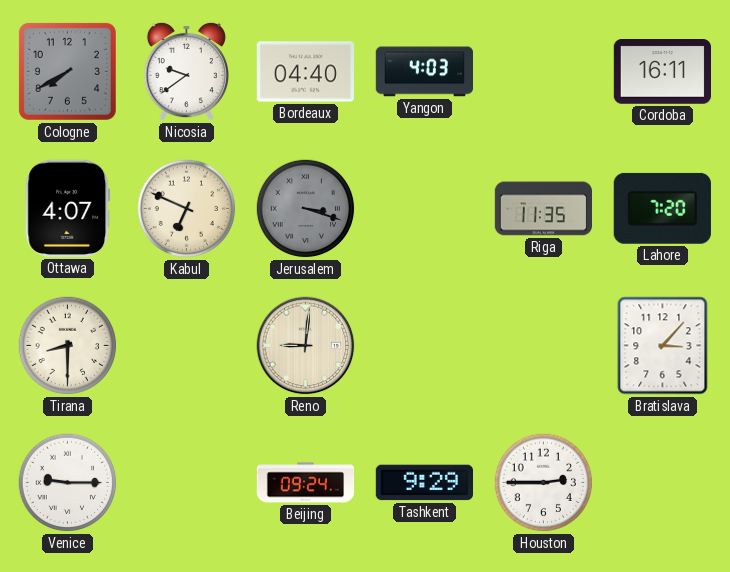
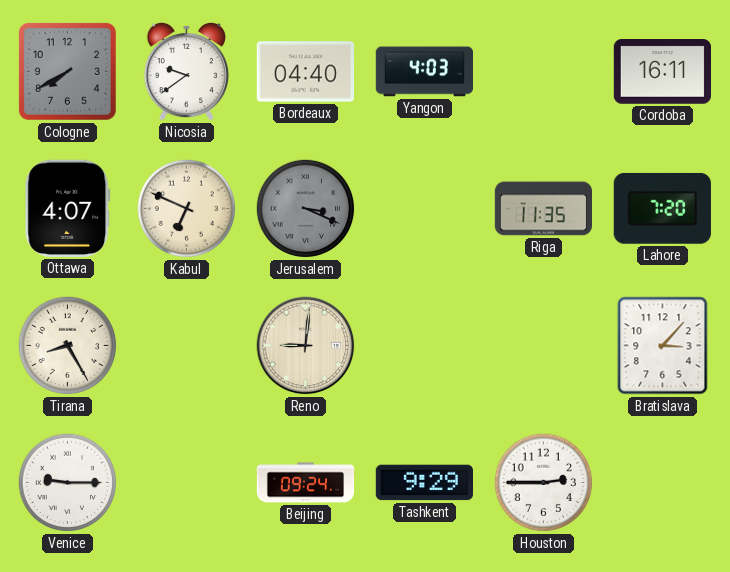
Jerusalem: 3:18 -> 3:19 (306, 209)
Tirana: 8:30 -> 8:25 (68, 346)
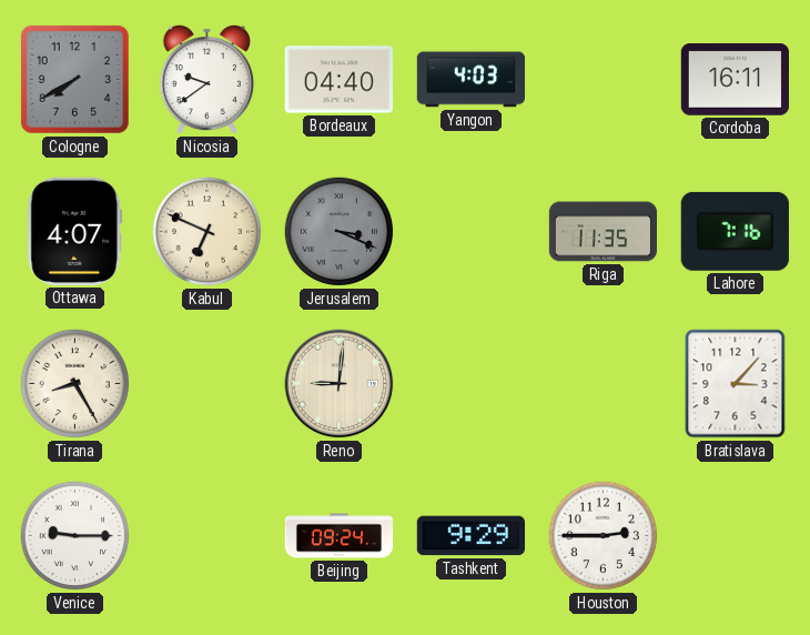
Lahore: 7:20 -> 7:16 (735, 231)
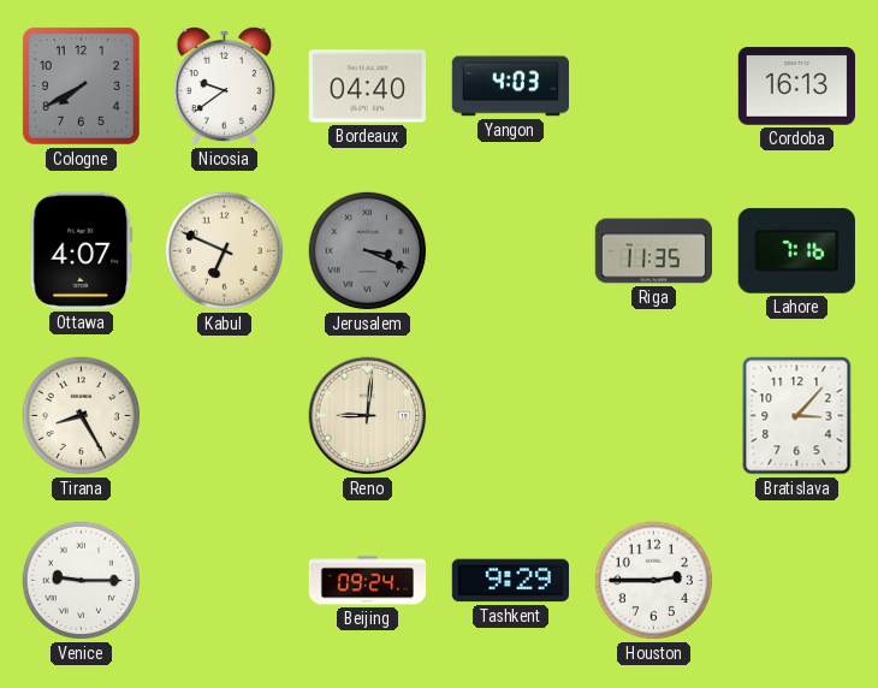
Cordoba: 16:11 -> 16:13 (796, 87)
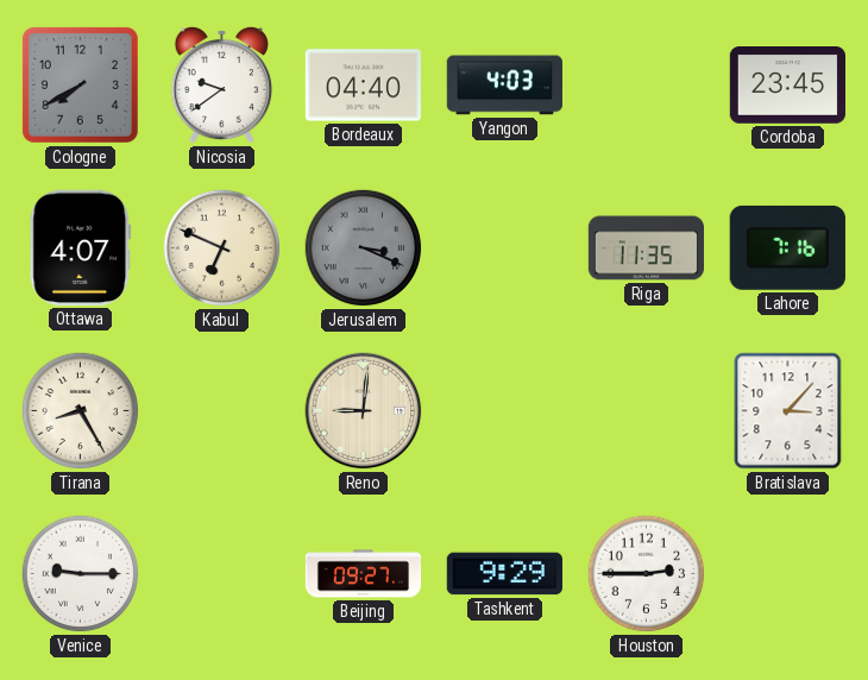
Cordoba: 16:13 -> 23:45 (787, 86)
Beijing: 09:24 -> 09:27 (364, 574)
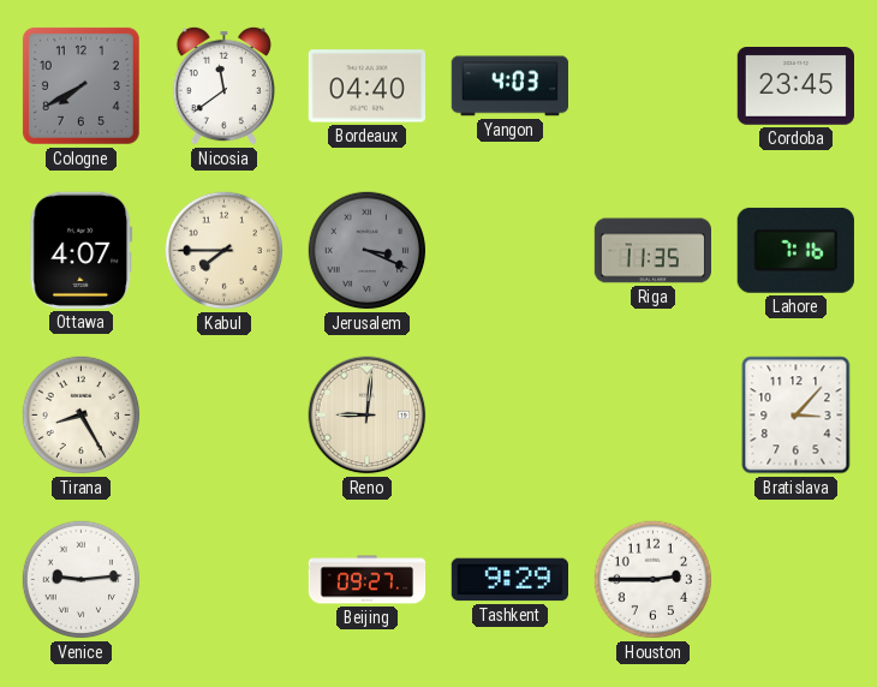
Nicosia: 9:39 -> 11:39 (223, 85)
Kabul: 6:49 -> 7:45 (225, 251)
Venice: 9:15 -> 9:14 (82, 580)
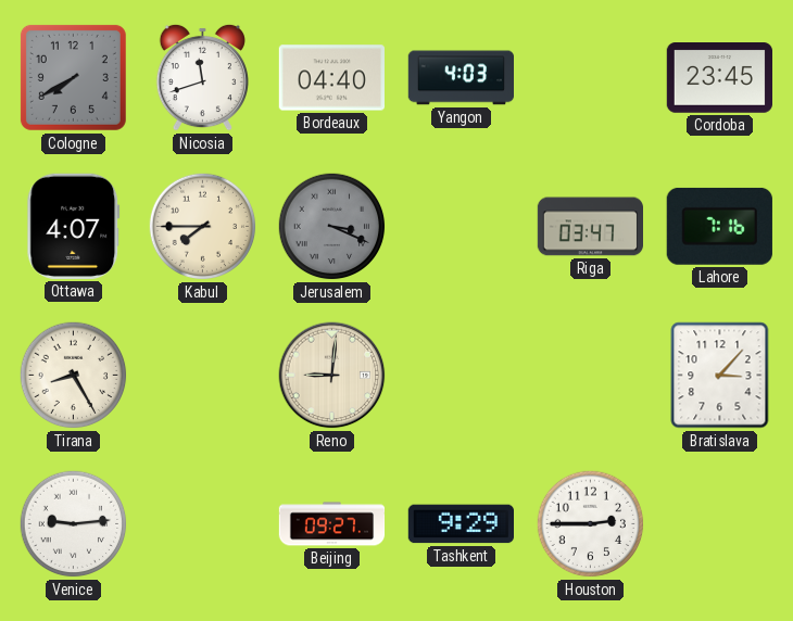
Nicosia: 11:39 -> 11:42 (202, 77)
Riga: 11:35 -> 03:47 (591, 227)
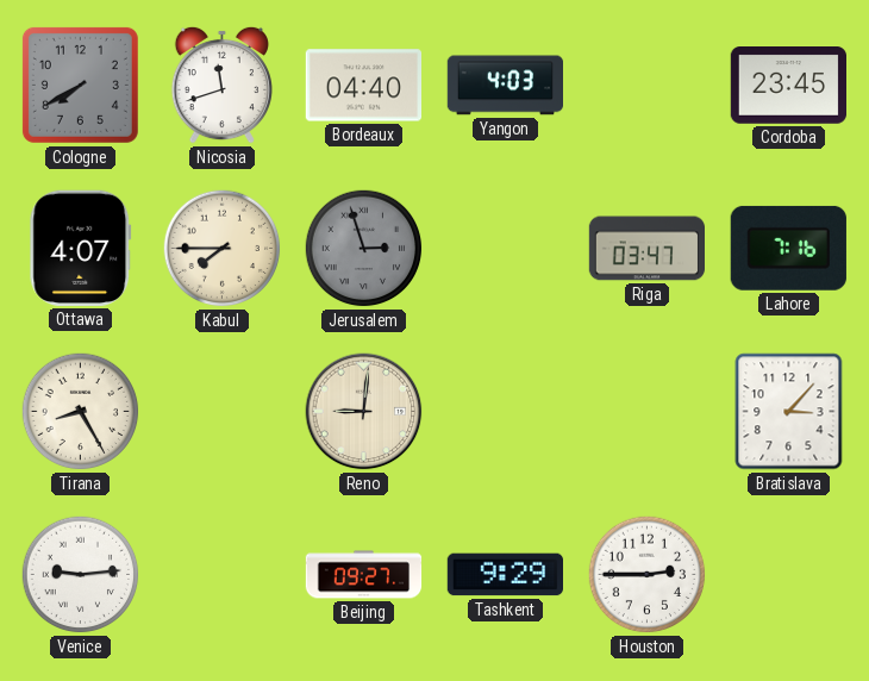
Jerusalem: 3:19 -> 2:57 (364, 249)
